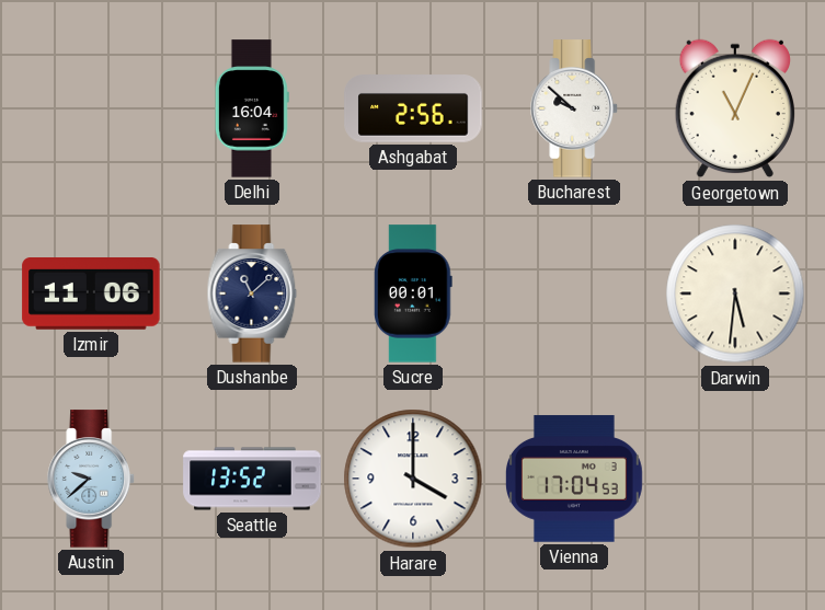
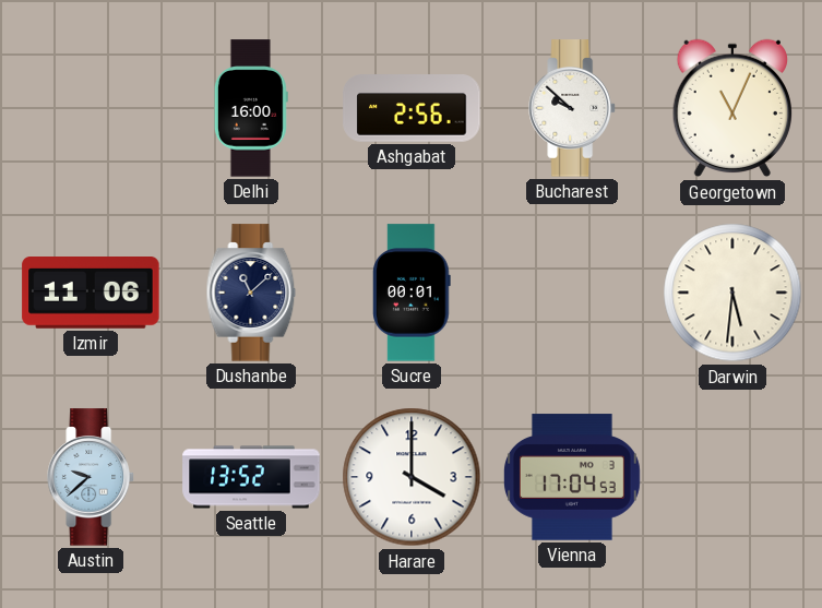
Delhi: 16:04 -> 16:00 (251, 108)
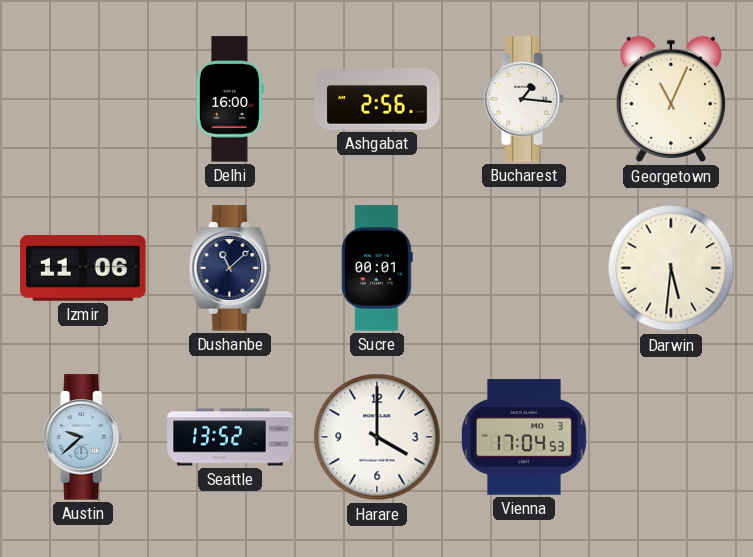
Bucharest: 9:52 -> 1:16 (524, 99)
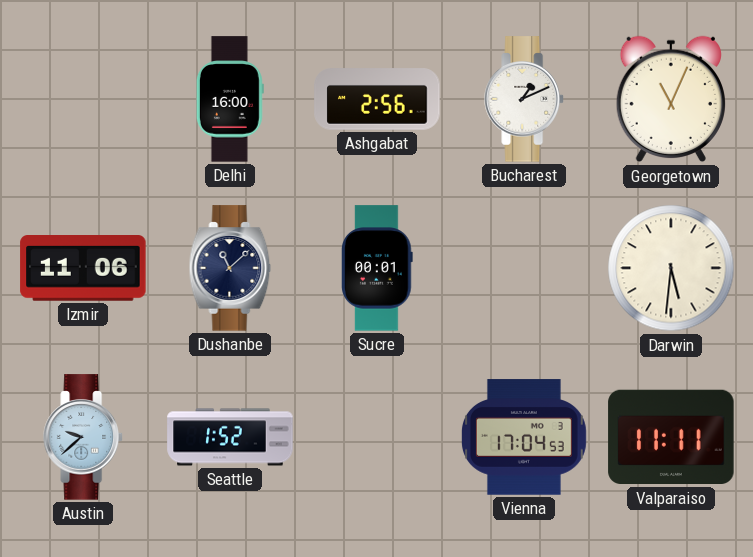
Bucharest: 1:16 -> 1:11 (524, 99)
Seattle: 13:52 -> 1:52 (230, 437)
Harare: 4:00 -> none (377, 437)
Valparaiso: none -> 11:11 (671, 437)
